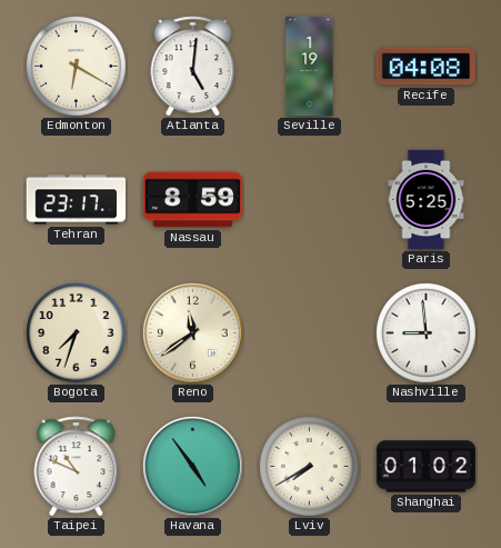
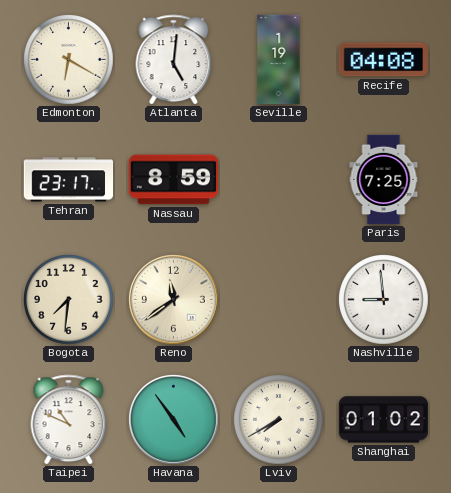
Paris: 5:25 -> 7:25 (384, 180)
Bogota: 7:33 -> 7:31 (69, 300)
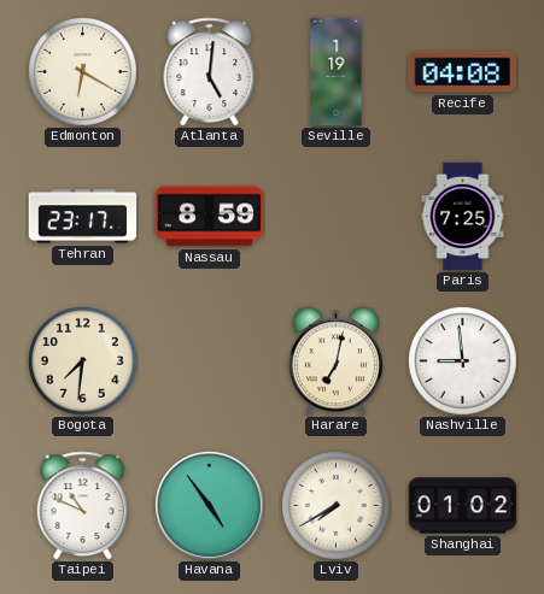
Reno: 11:39 -> none (174, 300)
Harare: none -> 7:02 (335, 361)
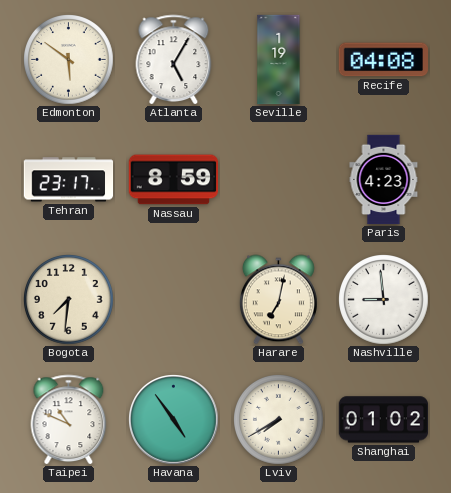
Edmonton: 6:20 -> 5:51 (69, 60)
Atlanta: 5:01 -> 5:05 (174, 60)
Paris: 7:25 -> 4:23 (384, 180)
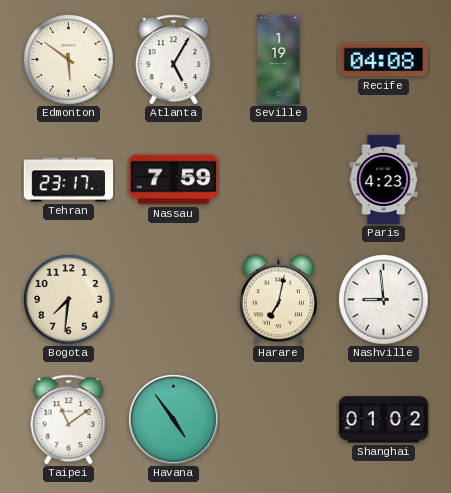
Nassau: 8:59 -> 7:59 (174, 180)
Taipei: 10:49 -> 11:09 (69, 420)
Lviv: 7:40 -> none (279, 420)
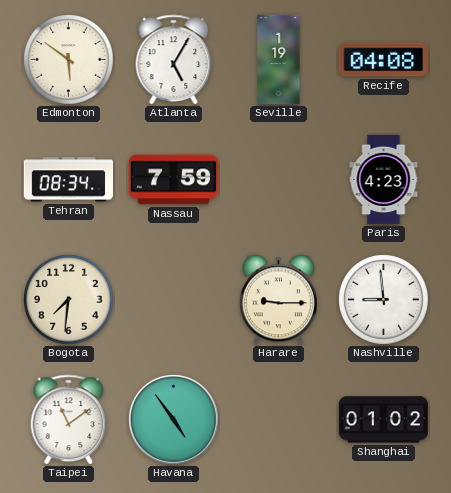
Tehran: 23:17 -> 08:34 (69, 180)
Harare: 7:02 -> 9:15 (278, 300)
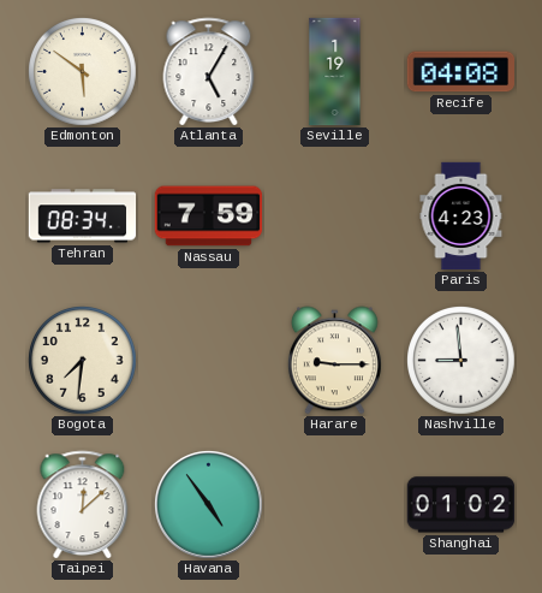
Taipei: 11:09 -> 12:08 (83, 505)
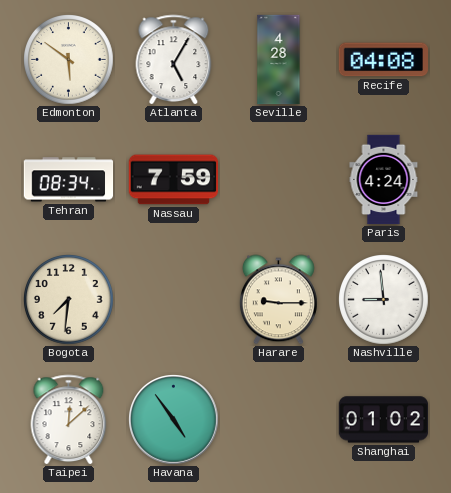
Seville: 1:19 -> 4:28 (279, 60)
Paris: 4:23 -> 4:24 (384, 180)
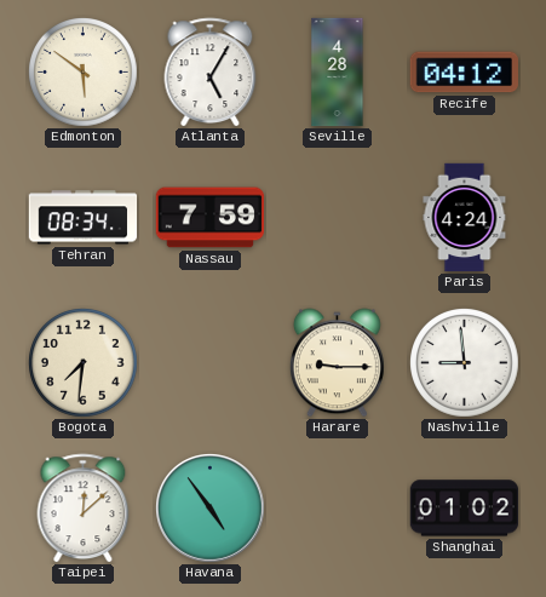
Recife: 04:08 -> 04:12 (464, 73)
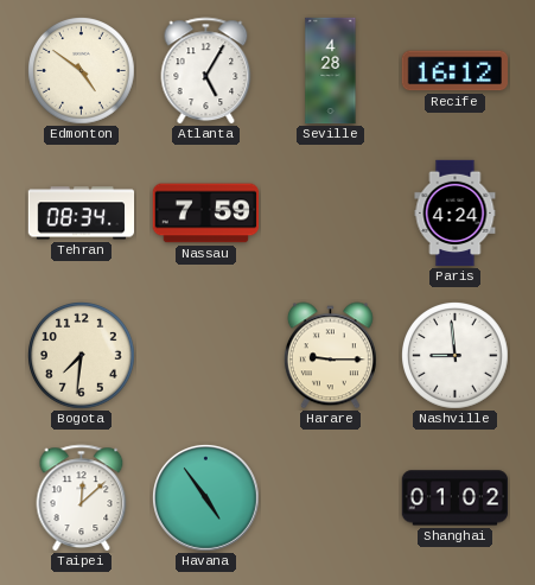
Edmonton: 5:51 -> 4:51 (82, 71)
Recife: 04:12 -> 16:12 (454, 71)
